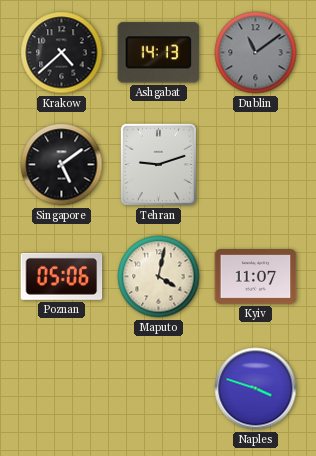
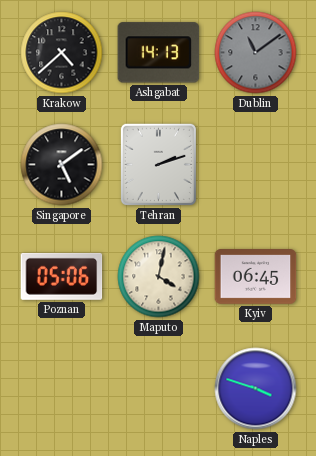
Tehran: 9:12 -> 2:12 (158, 164)
Kyiv: 11:07 -> 06:45 (256, 277)
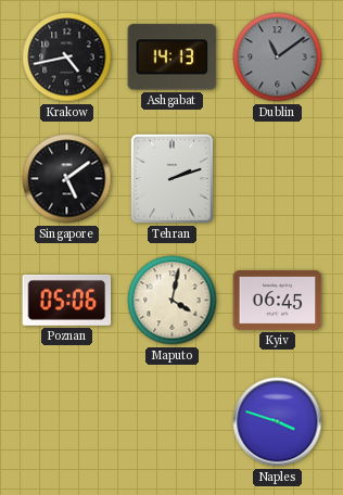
Krakow: 4:38 -> 4:43 (67, 58)
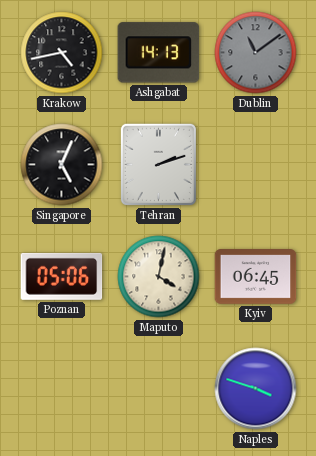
Singapore: 5:09 -> 5:04 (62, 165)
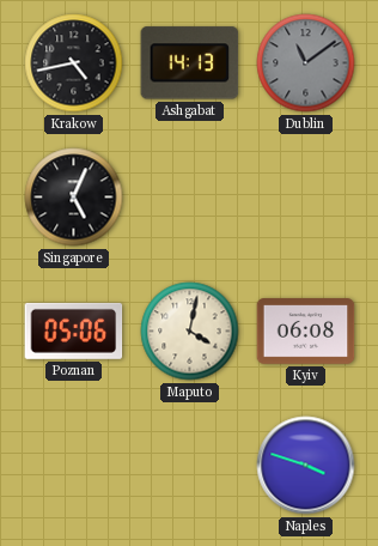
Tehran: 2:12 -> none (158, 164)
Kyiv: 06:45 -> 06:08 (306, 332)
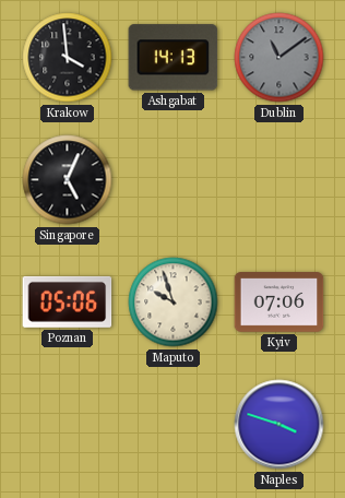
Krakow: 4:43 -> 3:59 (68, 58)
Maputo: 4:02 -> 9:57 (174, 303)
Kyiv: 06:08 -> 07:06 (279, 303)
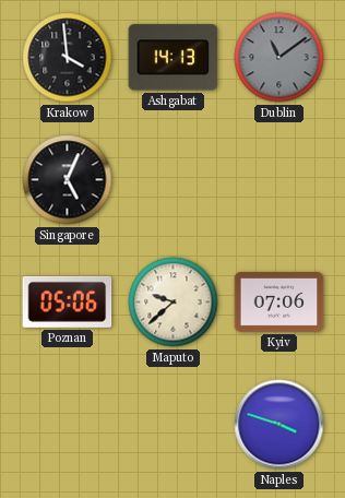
Maputo: 9:57 -> 9:38 (174, 303)
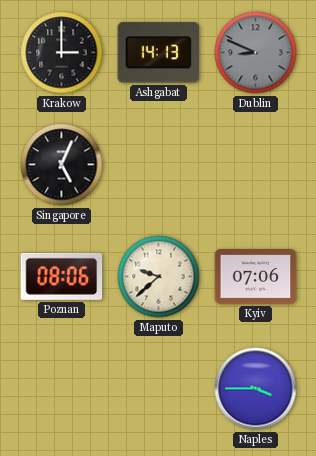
Krakow: 3:59 -> 3:00 (62, 53)
Dublin: 11:09 -> 8:49 (256, 53)
Poznan: 05:06 -> 08:06 (62, 276)
Naples: 3:48 -> 3:45 (256, 389)
